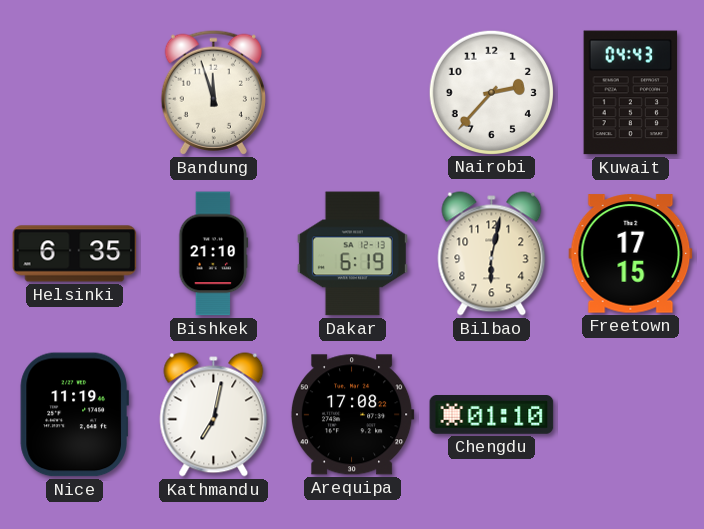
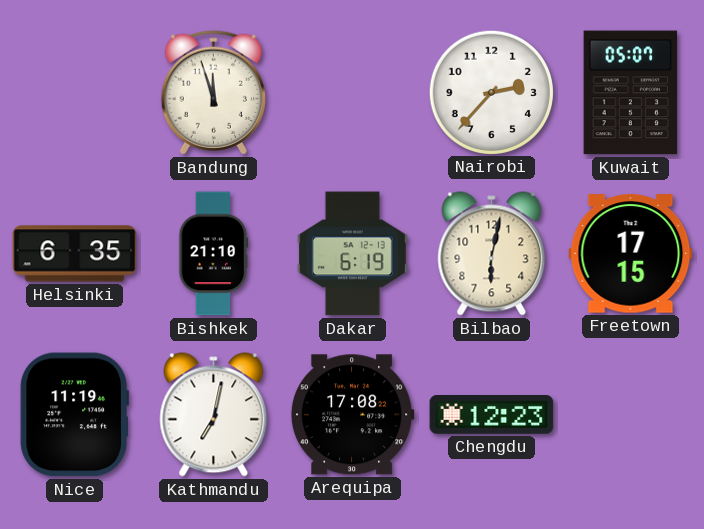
Kuwait: 04:43 -> 05:07 (631, 93)
Chengdu: 01:10 -> 12:23 (492, 415)
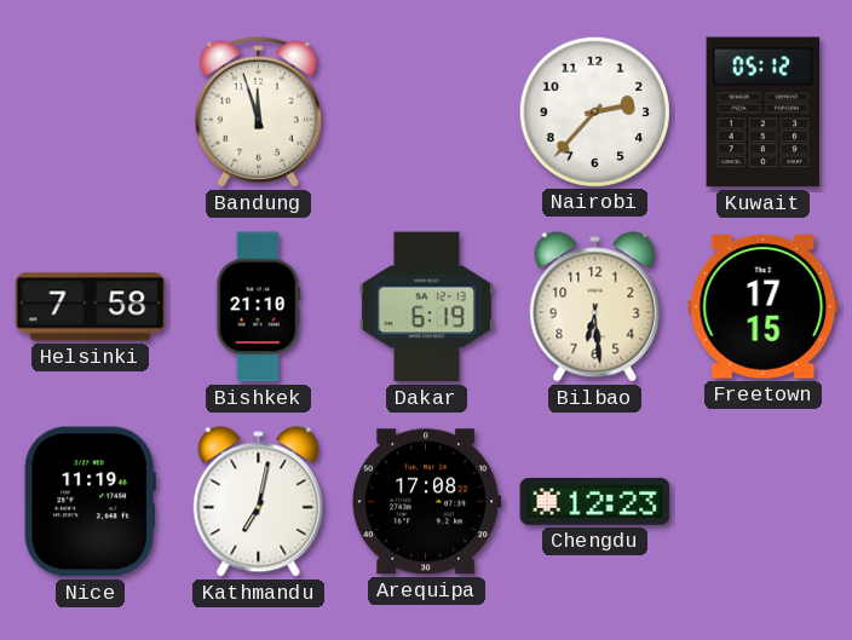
Kuwait: 05:07 -> 05:12 (764, 113)
Helsinki: 6:35 -> 7:58 (91, 307)
Bilbao: 6:02 -> 6:29 (595, 307)
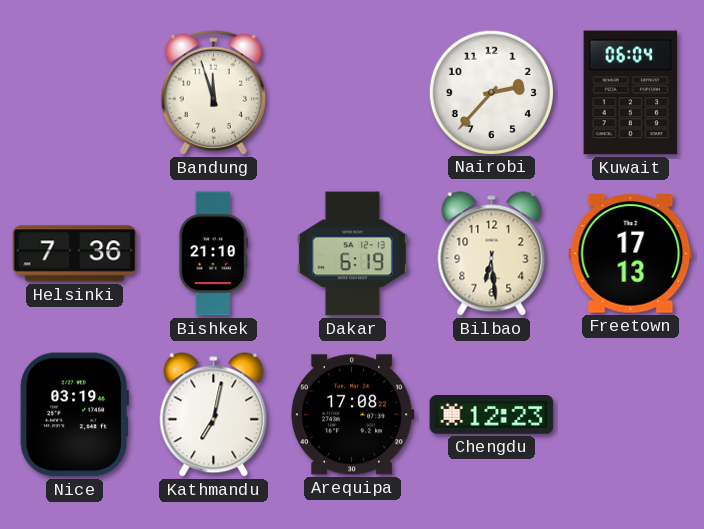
Kuwait: 05:12 -> 06:04 (631, 93)
Helsinki: 7:58 -> 7:36 (75, 254)
Freetown: 17:15 -> 17:13 (631, 254)
Nice: 11:19 -> 03:19 (74, 415)
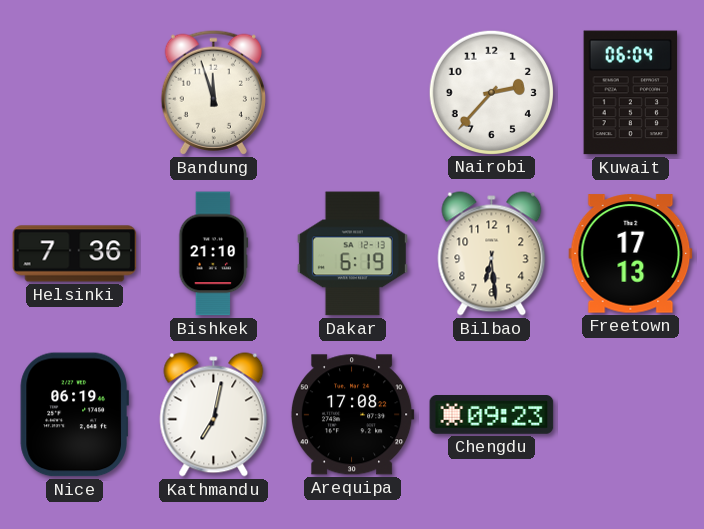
Nice: 03:19 -> 06:19 (74, 415)
Chengdu: 12:23 -> 09:23 (492, 415)
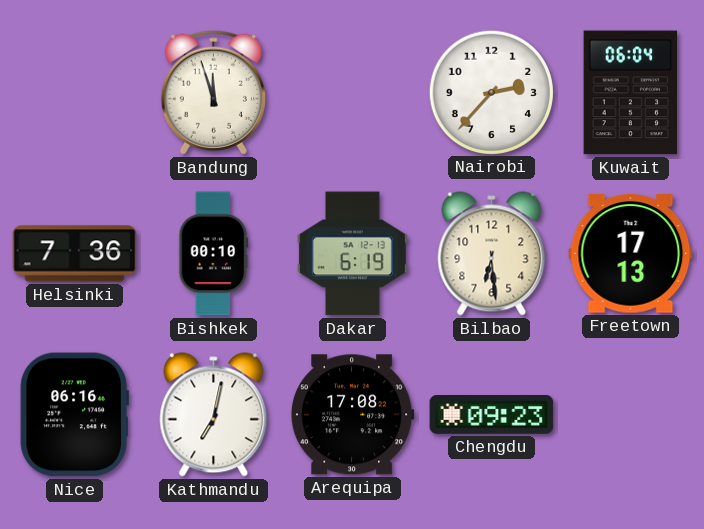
Bishkek: 21:10 -> 00:10 (214, 254)
Nice: 06:19 -> 06:16 (74, 415)
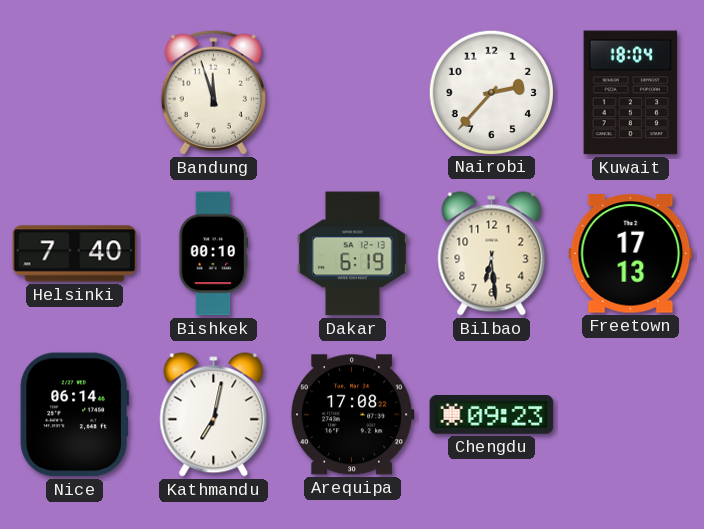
Kuwait: 06:04 -> 18:04 (631, 93)
Helsinki: 7:36 -> 7:40 (75, 254)
Nice: 06:16 -> 06:14 (74, 415)
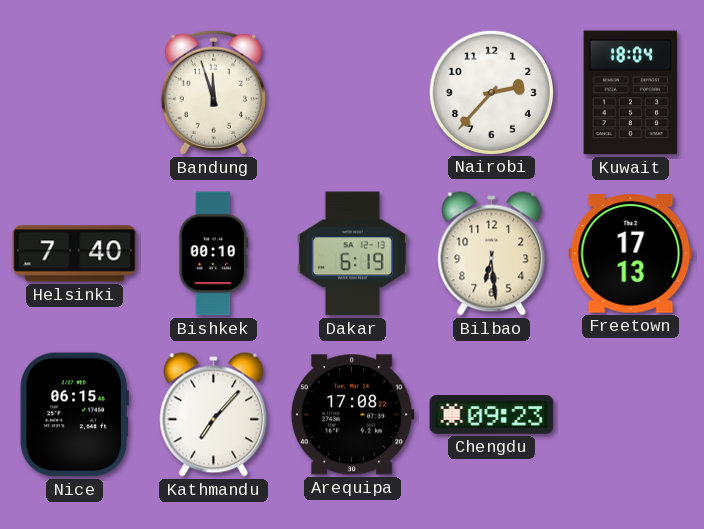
Nice: 06:14 -> 06:15 (74, 415)
Kathmandu: 7:02 -> 7:07 (214, 415)
